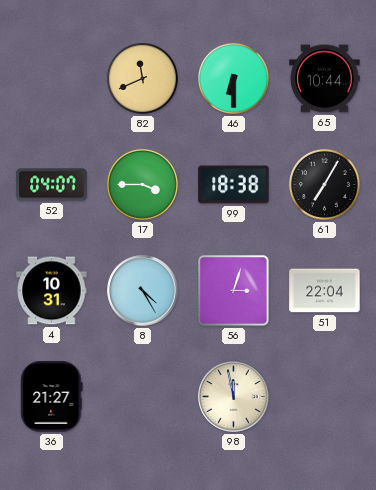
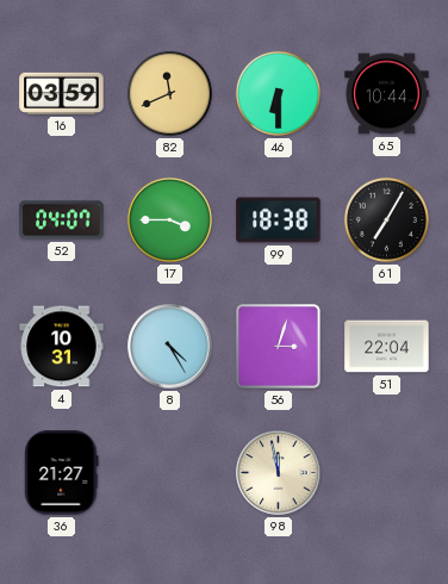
16: none -> 03:59 (62, 93)
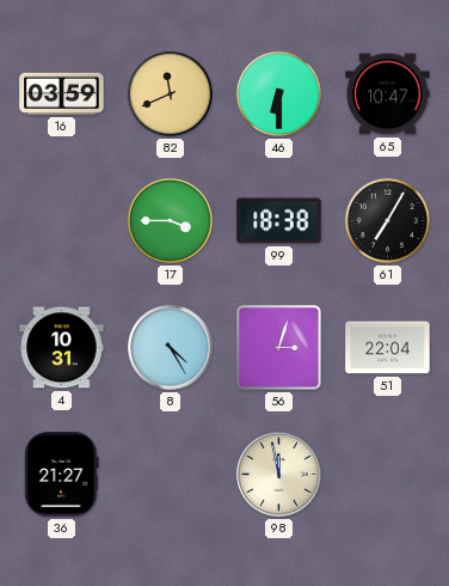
65: 10:44 -> 10:47 (388, 94)
52: 04:07 -> none (62, 220)
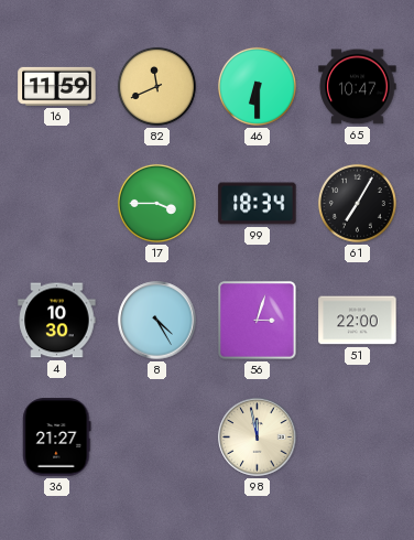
16: 03:59 -> 11:59 (57, 86)
99: 18:38 -> 18:34 (258, 204)
4: 10:31 -> 10:30 (57, 321)
51: 22:04 -> 22:00 (358, 321)
